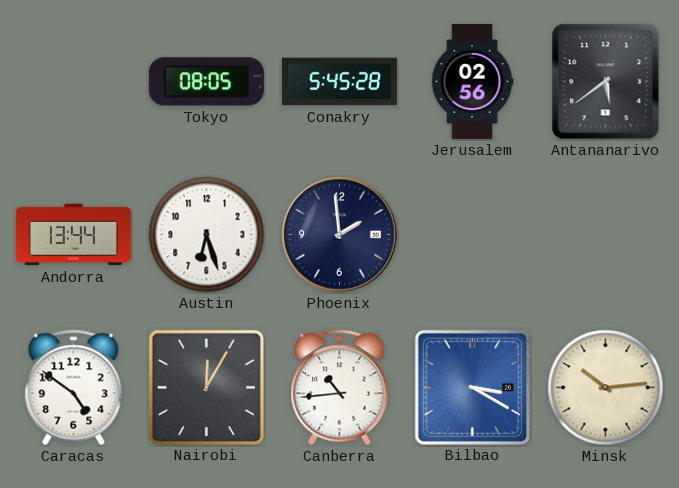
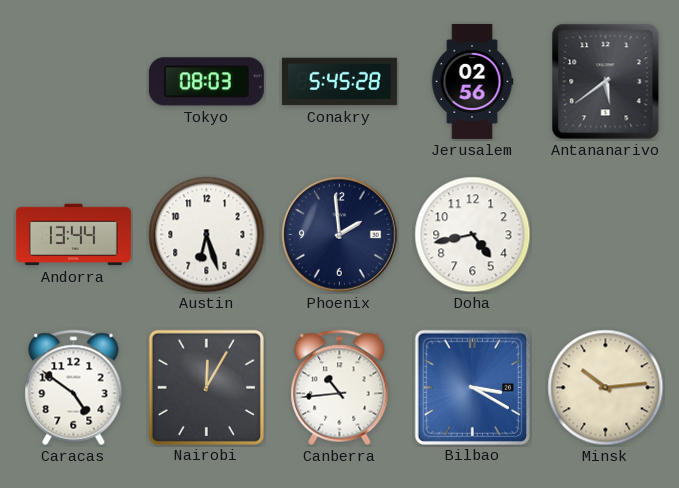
Tokyo: 08:05 -> 08:03 (206, 82)
Doha: none -> 4:43 (473, 235)
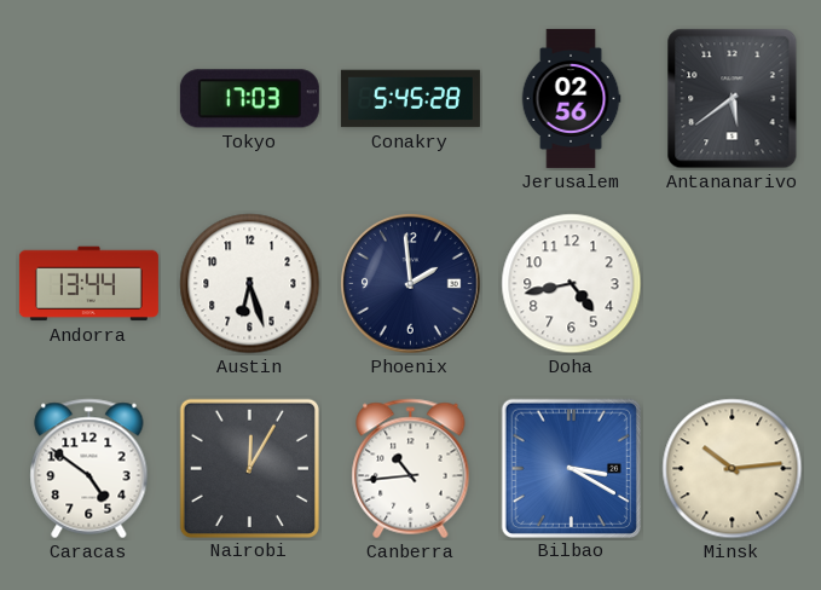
Tokyo: 08:03 -> 17:03 (249, 99)
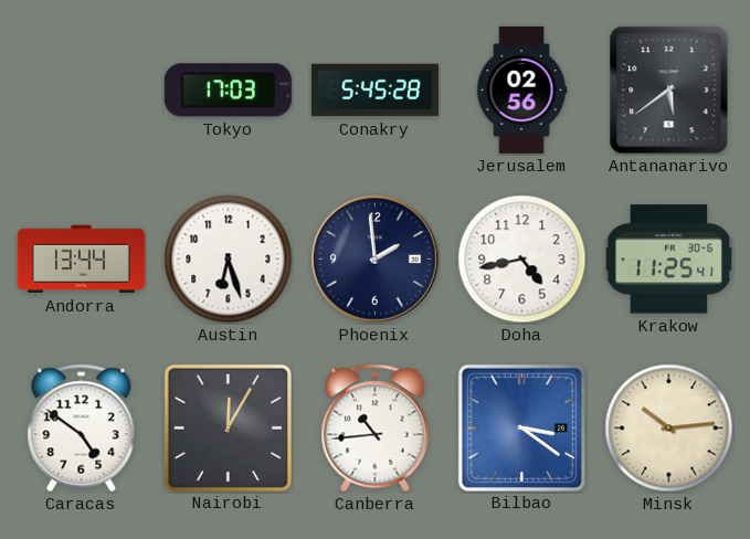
Krakow: none -> 11:25 (669, 260)
Bilbao: 3:20 -> 3:21 (521, 427)
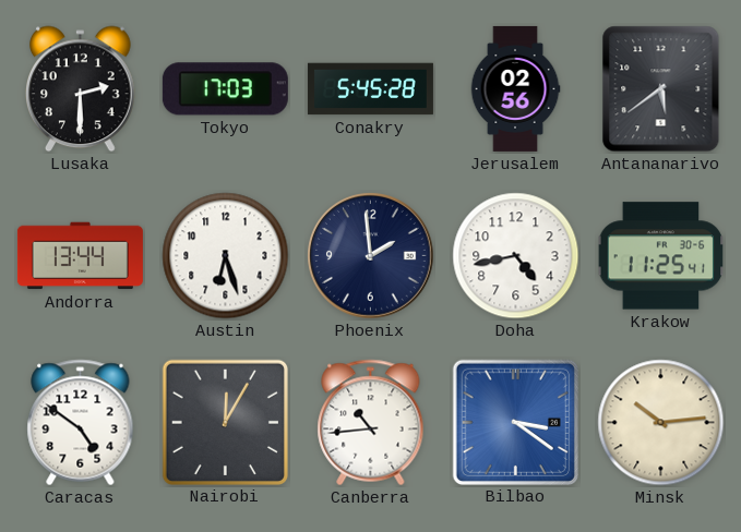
Lusaka: none -> 2:30 (81, 89)
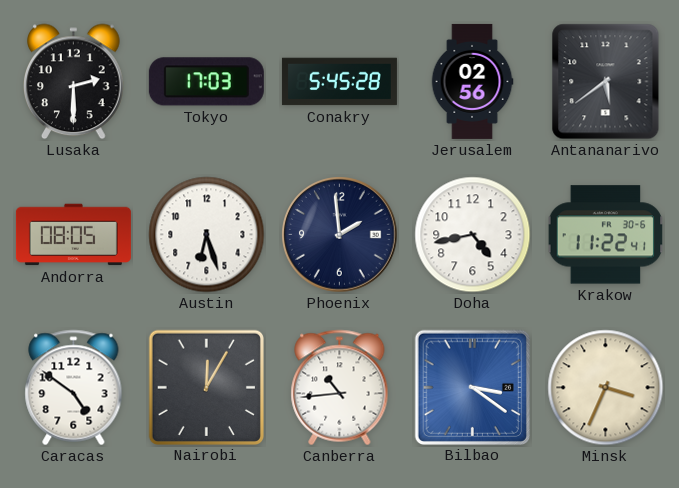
Andorra: 13:44 -> 08:05 (73, 235)
Krakow: 11:25 -> 11:22 (606, 235)
Minsk: 10:14 -> 3:34 (606, 388)
